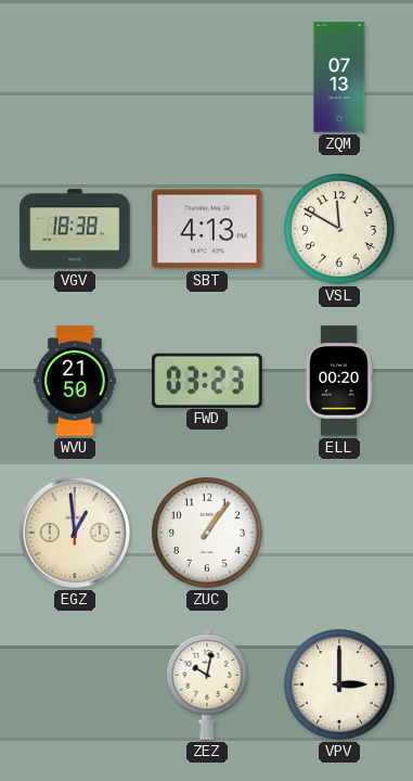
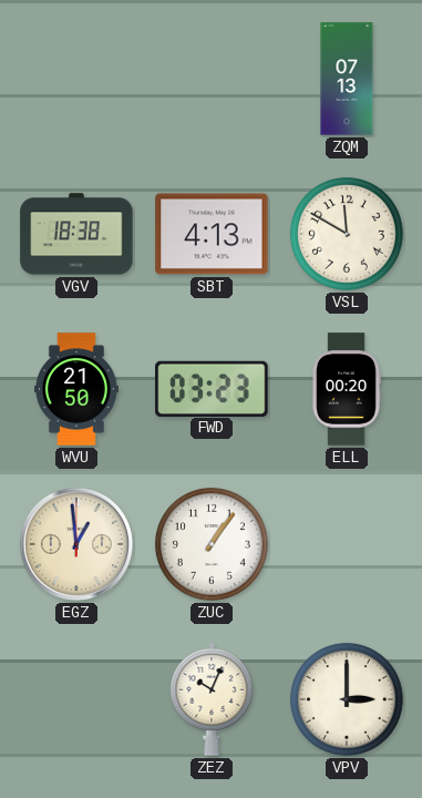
ZEZ: 10:02 -> 10:04 (212, 699)
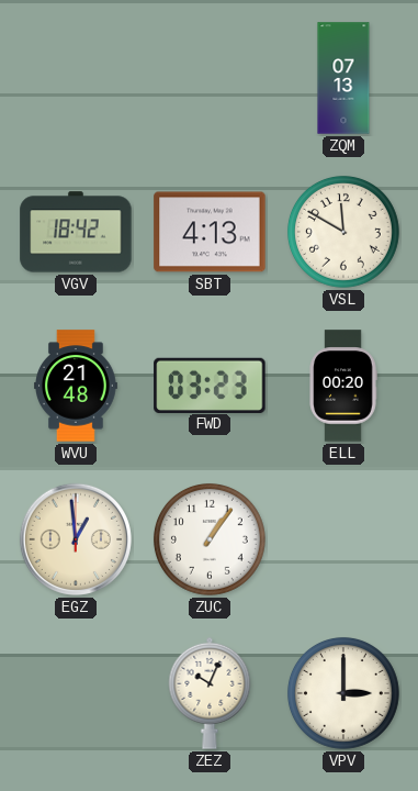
VGV: 18:38 -> 18:42 (76, 232)
WVU: 21:50 -> 21:48 (77, 386)
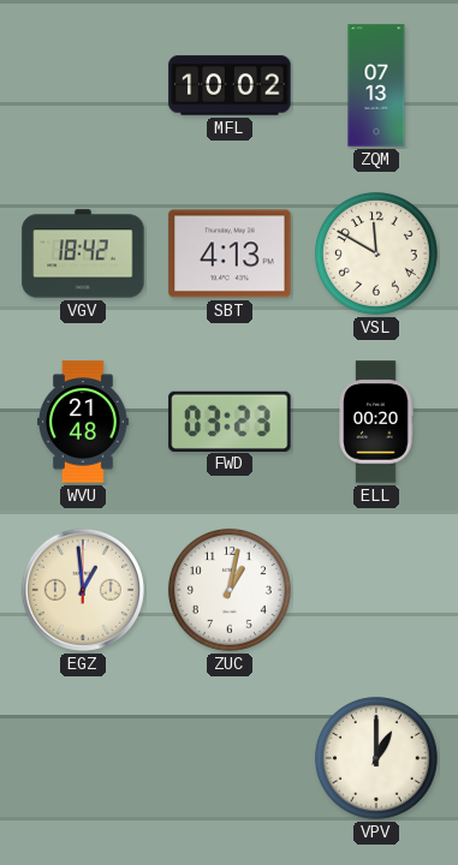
MFL: none -> 10:02 (230, 85)
ZUC: 1:06 -> 1:02 (230, 590)
ZEZ: 10:04 -> none (210, 693)
VPV: 3:00 -> 1:00 (376, 758)
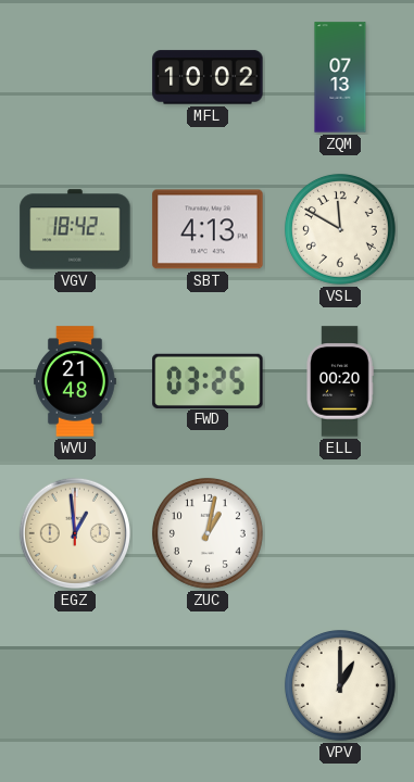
FWD: 03:23 -> 03:25 (208, 380)
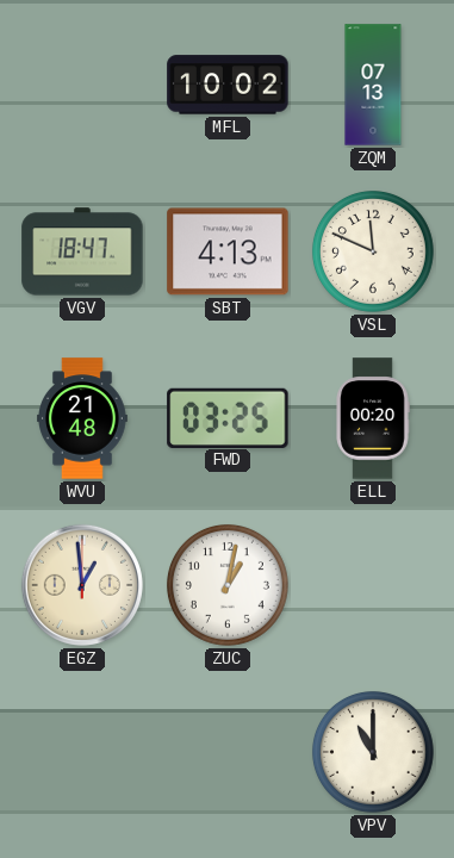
VGV: 18:42 -> 18:47 (82, 251)
VSL: 11:50 -> 11:49 (373, 251)
VPV: 1:00 -> 11:00 (373, 752)
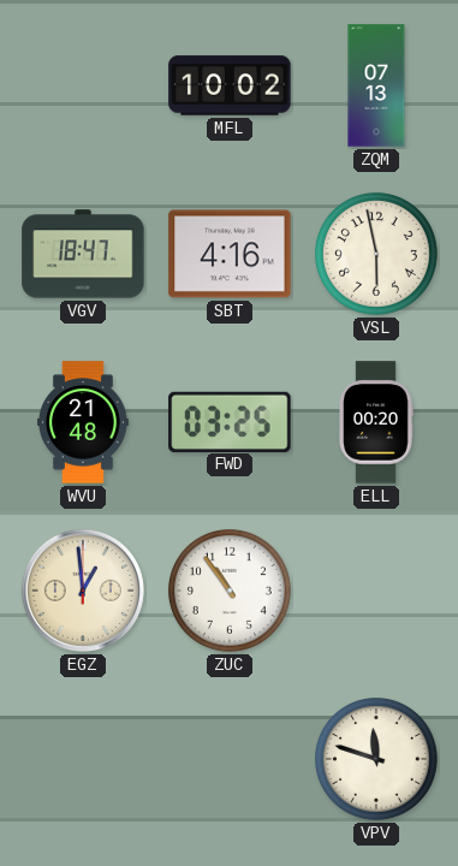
SBT: 4:13 -> 4:16 (230, 254)
VSL: 11:49 -> 5:58 (376, 254)
ZUC: 1:02 -> 10:54 (230, 591)
VPV: 11:00 -> 11:48 (376, 759)
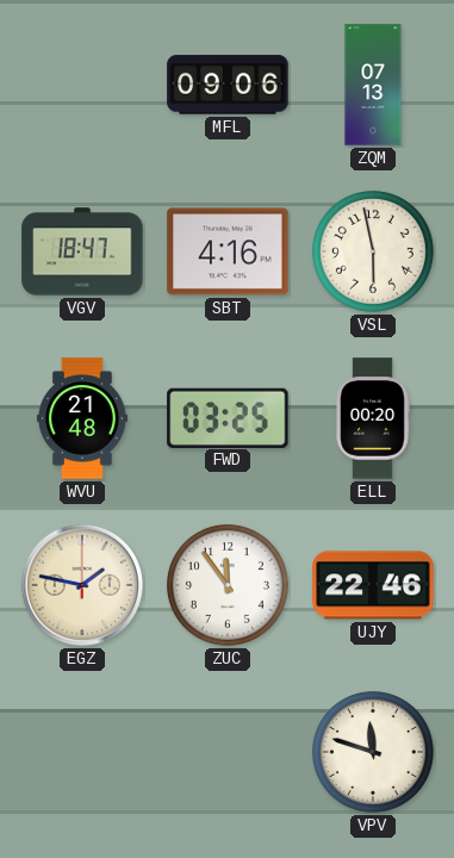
MFL: 10:02 -> 09:06 (228, 85)
EGZ: 12:59 -> 1:47 (82, 585)
ZUC: 10:54 -> 11:54 (228, 585)
UJY: none -> 22:46 (373, 585)
